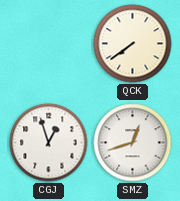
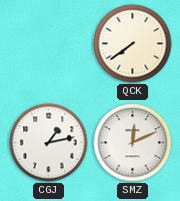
CGJ: 12:57 -> 1:13 (49, 143)
SMZ: 12:42 -> 12:11 (133, 143)
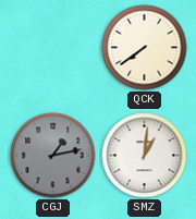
CGJ dial: white -> grey (53, 156)
SMZ: 12:11 -> 1:01 (145, 156)
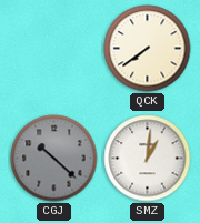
CGJ: 1:13 -> 10:22 (54, 159)
